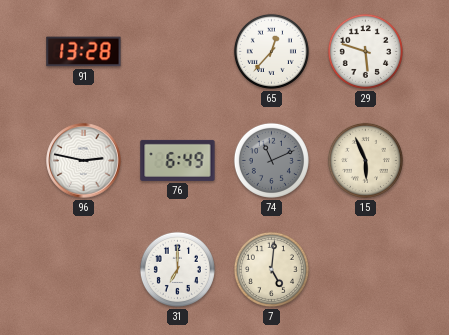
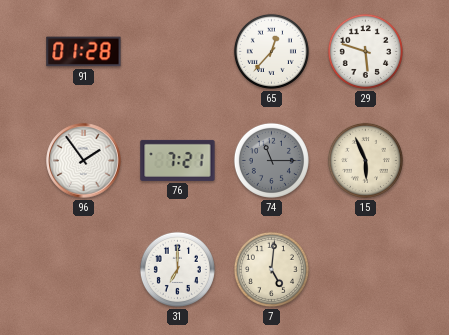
91: 13:28 -> 01:28 (84, 52)
96: 2:47 -> 1:54 (84, 161)
76: 6:49 -> 7:21 (178, 160)
74: 11:11 -> 11:15 (271, 160)
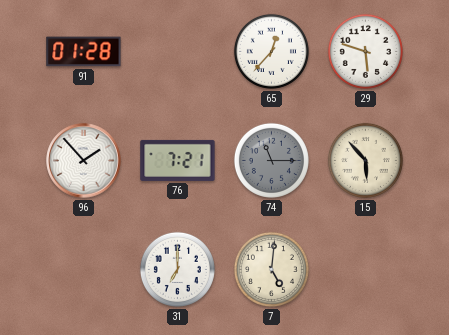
96: 1:54 -> 1:53 (84, 161)
15: 5:56 -> 5:53 (365, 160)
